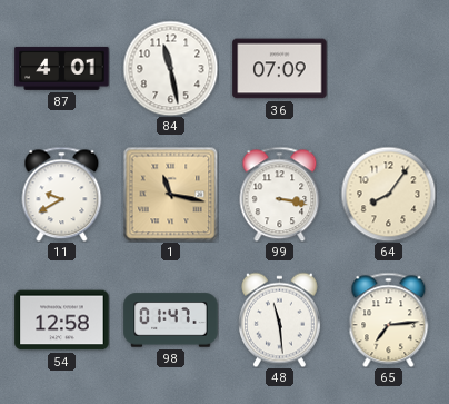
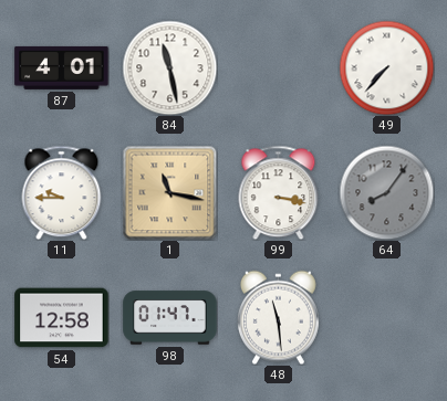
36: 07:09 -> none (280, 69)
49: none -> 7:37 (386, 67)
11: 9:40 -> 9:45 (62, 192)
64 dial: cream -> grey (386, 192)
65: 7:14 -> none (389, 319)
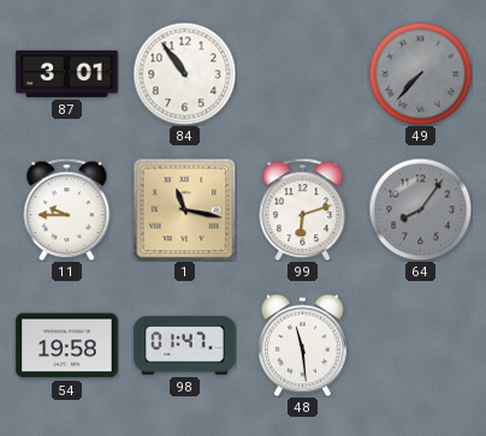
87: 4:01 -> 3:01 (67, 73)
84: 11:28 -> 10:54 (184, 73)
49 dial: white -> grey (420, 73)
99: 3:17 -> 6:12 (303, 209)
54: 12:58 -> 19:58 (67, 346)
